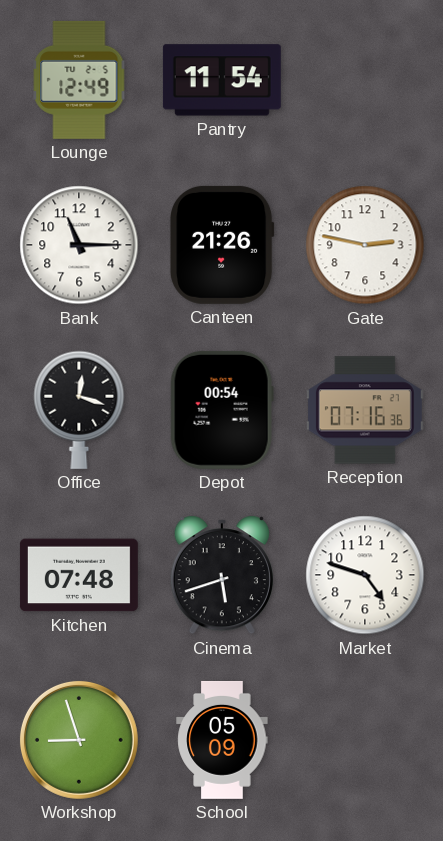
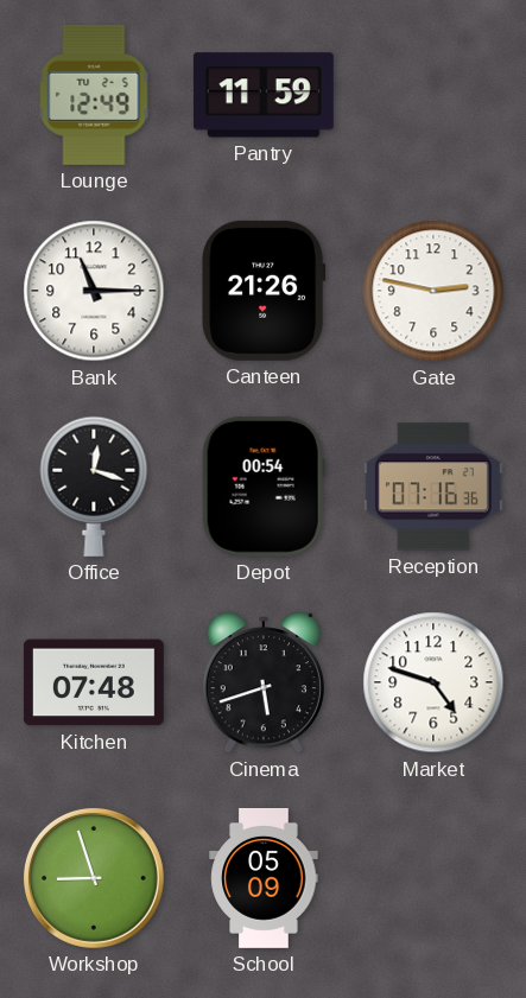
Pantry: 11:54 -> 11:59 (264, 95)
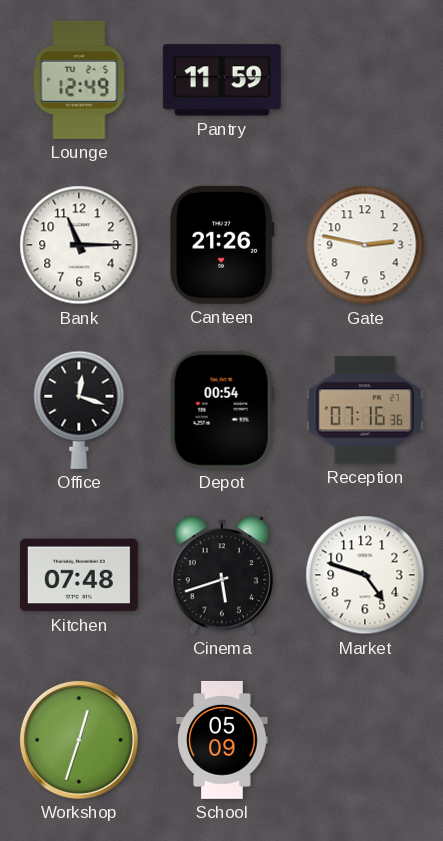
Workshop: 8:57 -> 12:33 (79, 740)
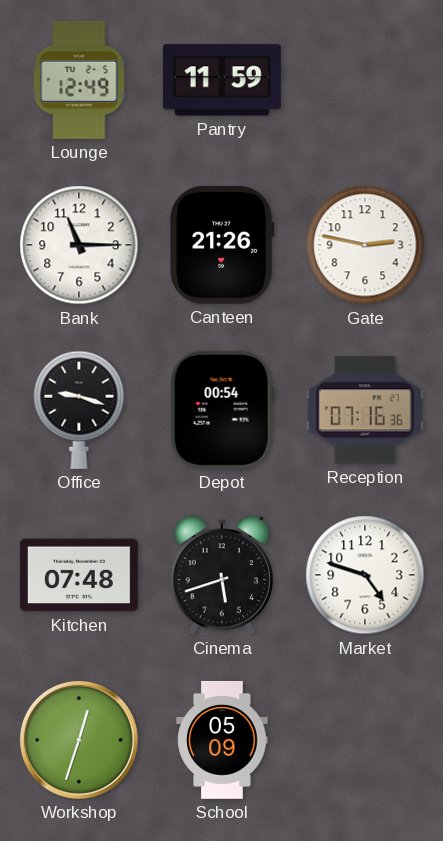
Office: 12:18 -> 9:18 (79, 410)
